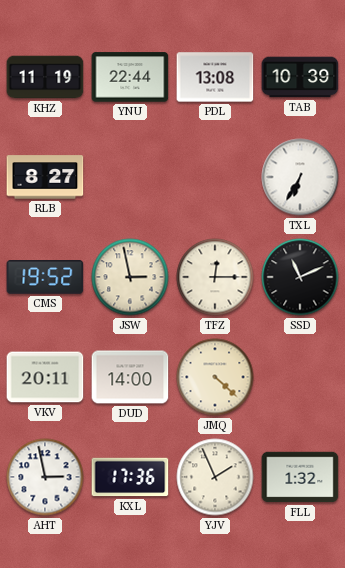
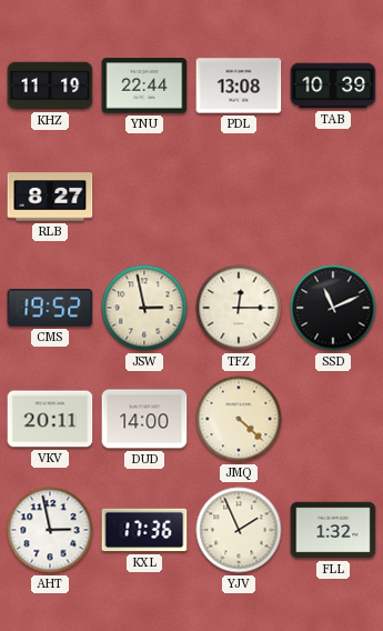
TXL: 6:35 -> none (300, 177)
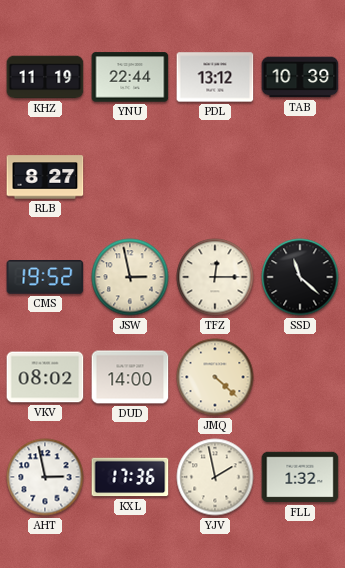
PDL: 13:08 -> 13:12 (215, 77)
SSD: 11:11 -> 11:22 (300, 277)
VKV: 20:11 -> 08:02 (45, 377)
YJV: 1:56 -> 1:58 (215, 477)
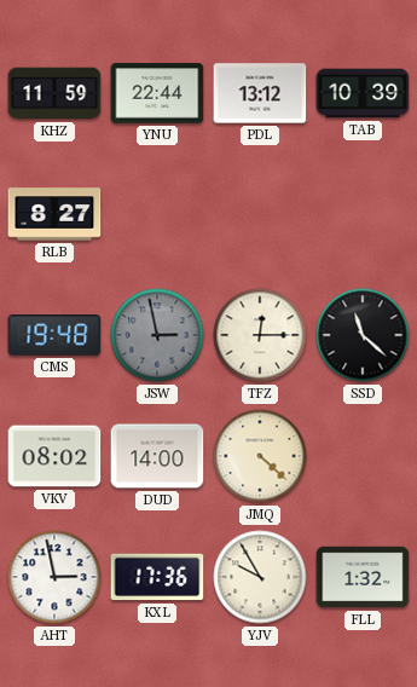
KHZ: 11:19 -> 11:59 (54, 93)
CMS: 19:52 -> 19:48 (54, 336)
JSW dial: cream -> grey (157, 335)
YJV: 1:58 -> 9:55 (260, 577)
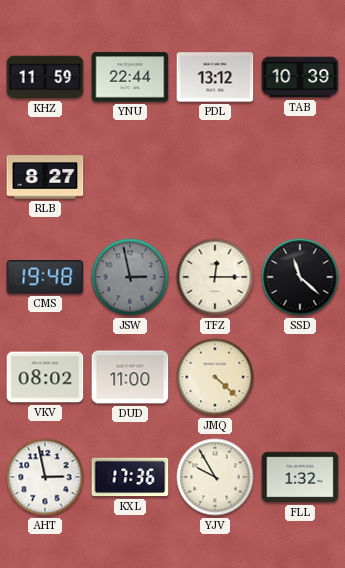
DUD: 14:00 -> 11:00 (130, 377)
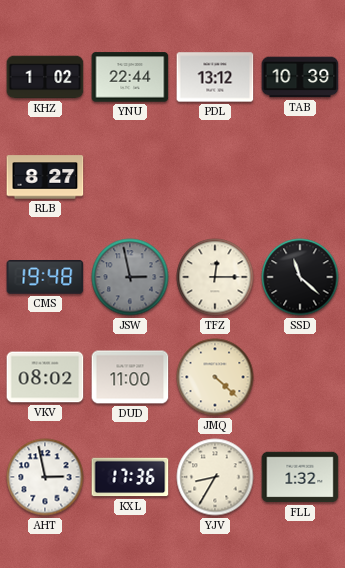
KHZ: 11:59 -> 1:02 (45, 77)
YJV: 9:55 -> 8:35 (215, 477)
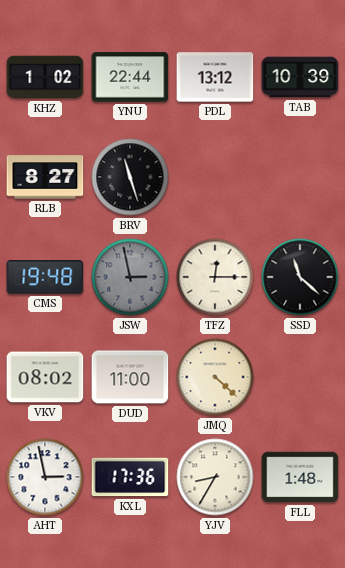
BRV: none -> 11:27 (130, 177)
FLL: 1:32 -> 1:48 (300, 477)
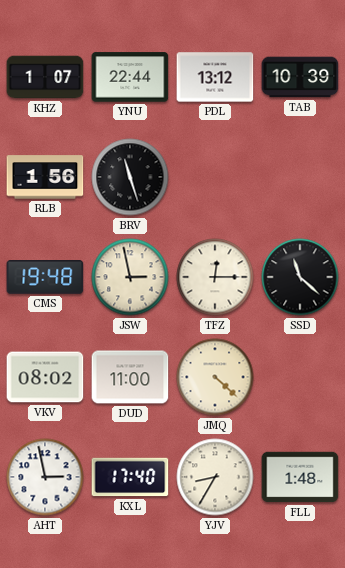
KHZ: 1:02 -> 1:07 (45, 77)
RLB: 8:27 -> 1:56 (45, 177)
JSW dial: grey -> cream (130, 277)
KXL: 17:36 -> 17:40 (130, 477)
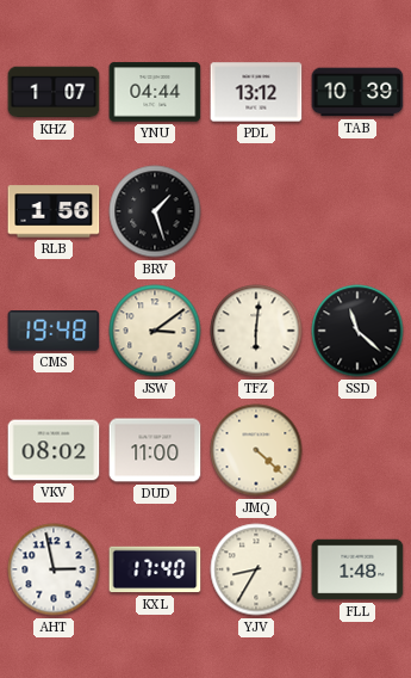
YNU: 22:44 -> 04:44 (155, 92)
BRV: 11:27 -> 1:27 (155, 211)
JSW: 2:58 -> 3:09 (155, 331)
TFZ: 12:15 -> 6:01 (256, 331)
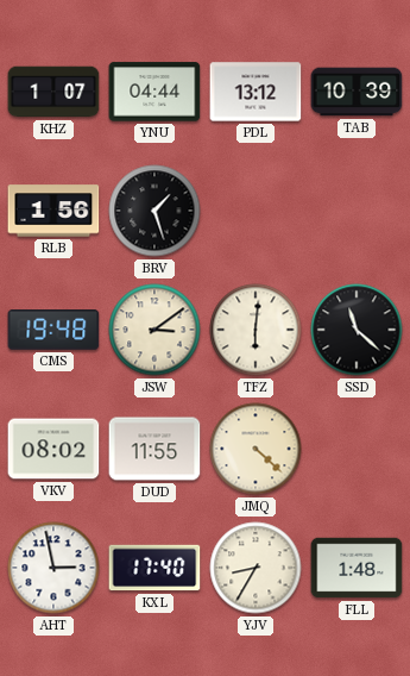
DUD: 11:00 -> 11:55 (154, 449)
